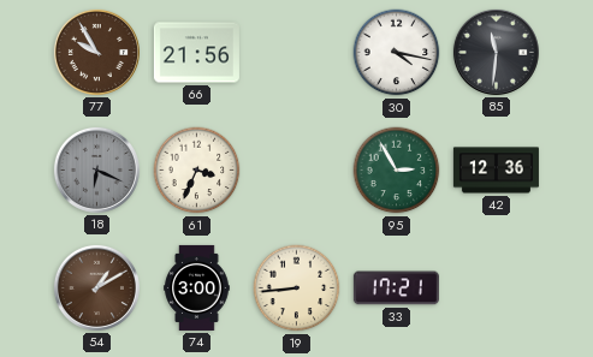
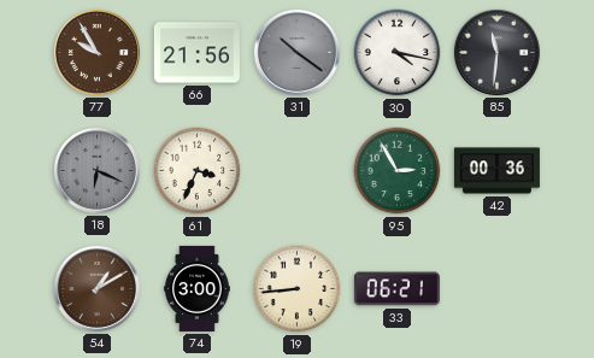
31: none -> 10:21 (296, 52)
42: 12:36 -> 00:36 (496, 171)
33: 17:21 -> 06:21 (396, 289)
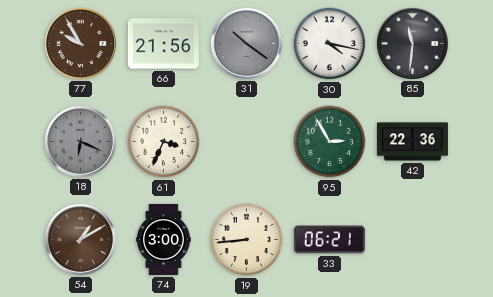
42: 00:36 -> 22:36 (412, 142)
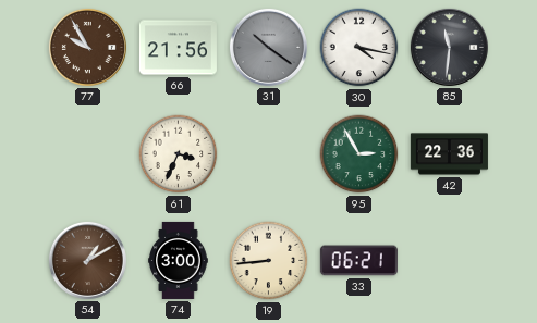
18: 6:19 -> none (80, 141)
